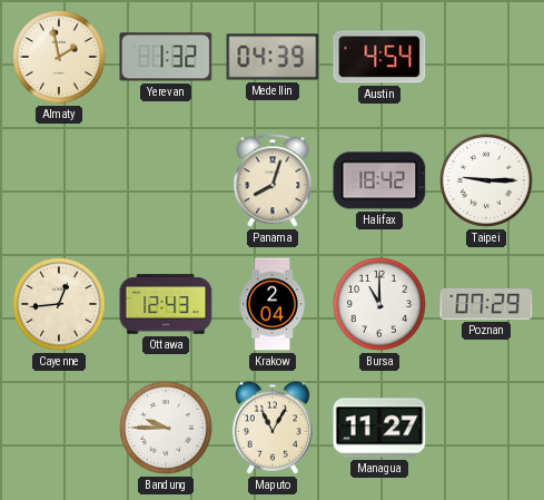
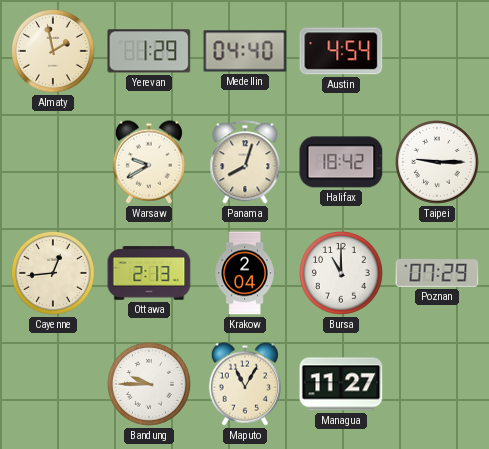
Yerevan: 1:32 -> 1:29 (149, 51)
Medellin: 04:39 -> 04:40 (245, 51)
Warsaw: none -> 9:40 (148, 162)
Ottawa: 12:43 -> 2:13 (149, 273)
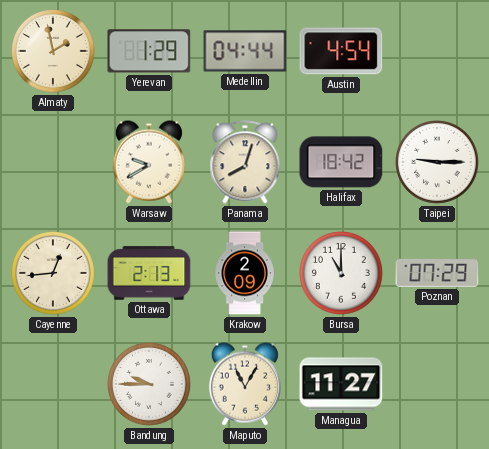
Medellin: 04:40 -> 04:44 (245, 51)
Krakow: 2:04 -> 2:09 (245, 273)
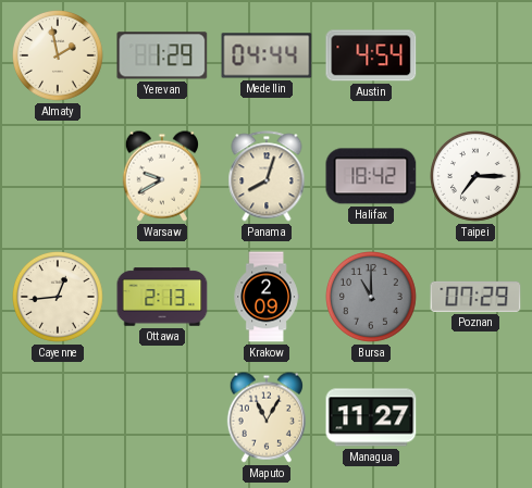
Taipei: 9:15 -> 7:15 (477, 177)
Bursa dial: white -> grey (372, 298)
Bandung: 9:45 -> none (150, 385)
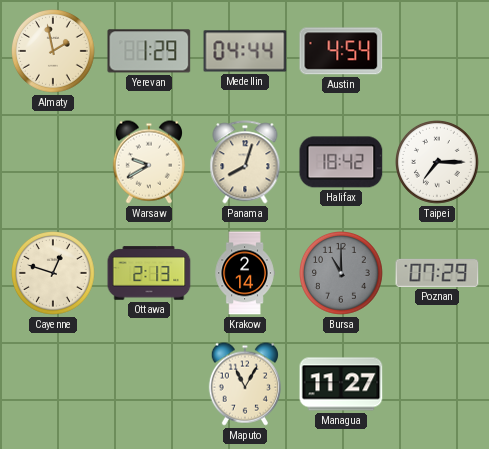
Cayenne: 12:44 -> 12:48 (54, 274)
Krakow: 2:09 -> 2:14 (245, 273)
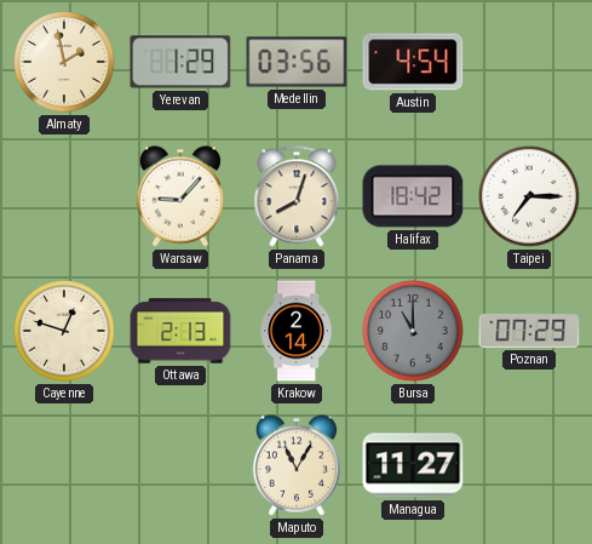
Medellin: 04:44 -> 03:56 (297, 62)
Warsaw: 9:40 -> 9:07 (179, 196)
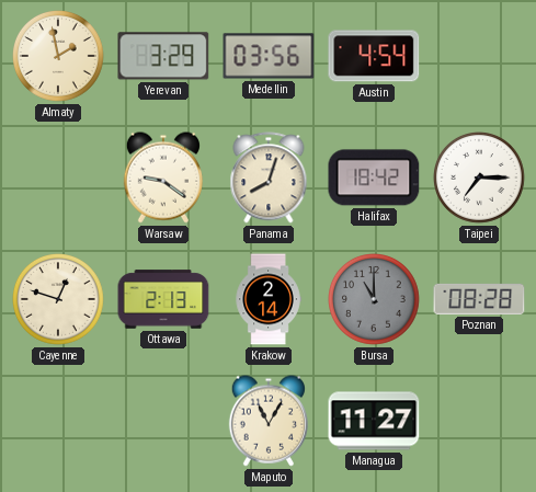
Yerevan: 1:29 -> 3:29 (163, 56)
Warsaw: 9:07 -> 9:21 (162, 178)
Poznan: 07:29 -> 08:28 (479, 299)
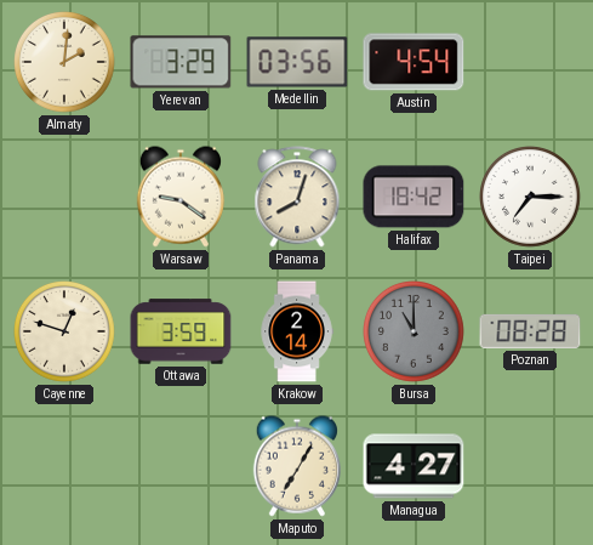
Almaty: 1:58 -> 2:01 (65, 63)
Ottawa: 2:13 -> 3:59 (181, 331)
Maputo: 11:05 -> 7:05 (296, 466)
Managua: 11:27 -> 4:27 (414, 466)
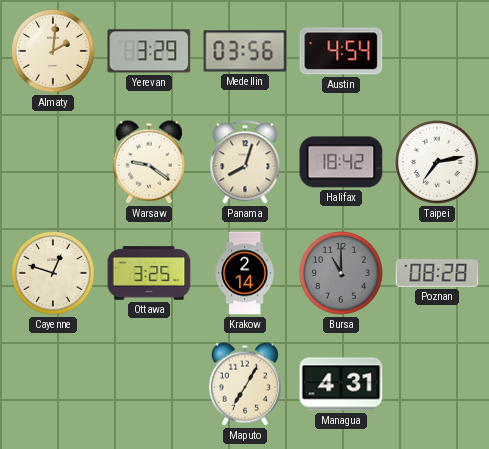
Taipei: 7:15 -> 7:13 (438, 163)
Ottawa: 3:59 -> 3:25 (149, 273)
Managua: 4:27 -> 4:31 (341, 384)
